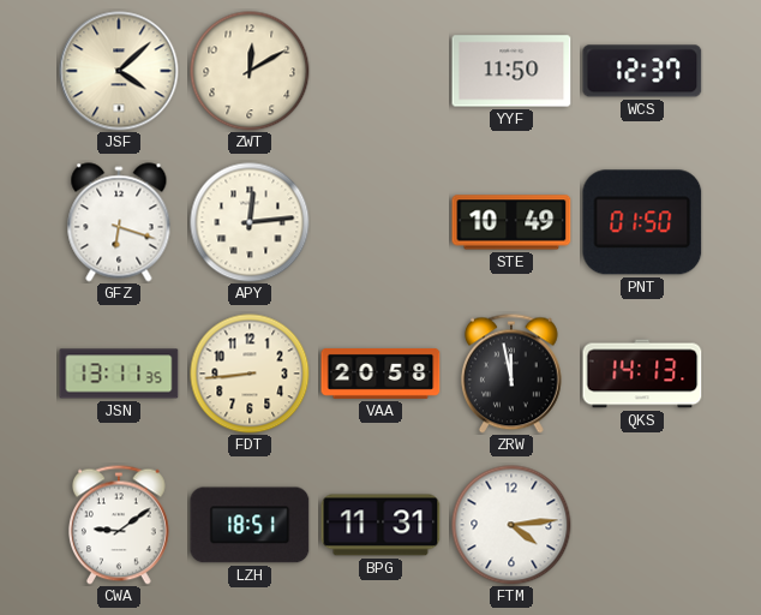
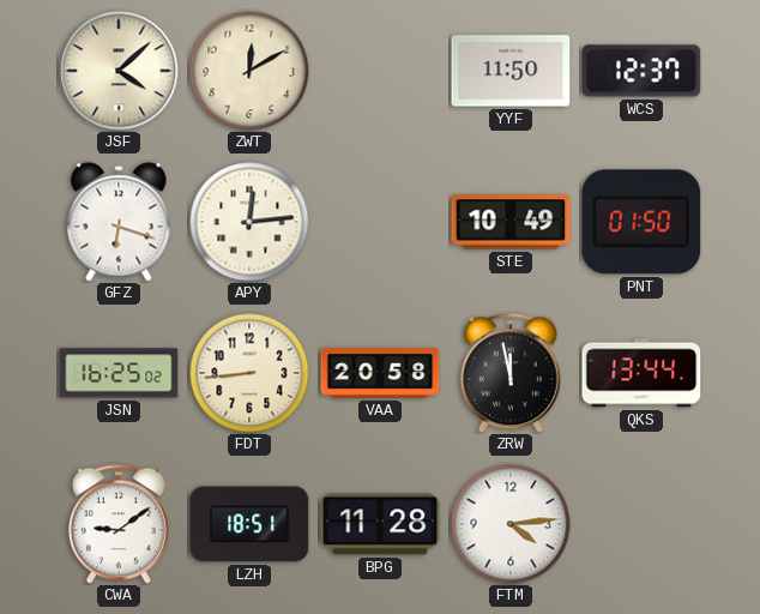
JSN: 13:11 -> 16:25 (119, 373)
QKS: 14:13 -> 13:44 (641, 373)
BPG: 11:31 -> 11:28 (380, 524)
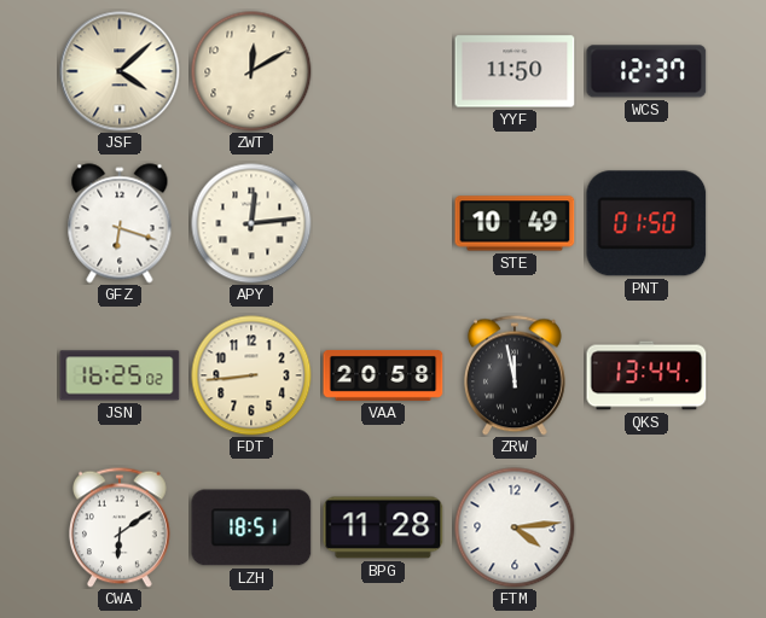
CWA: 9:09 -> 6:09 (120, 527)
